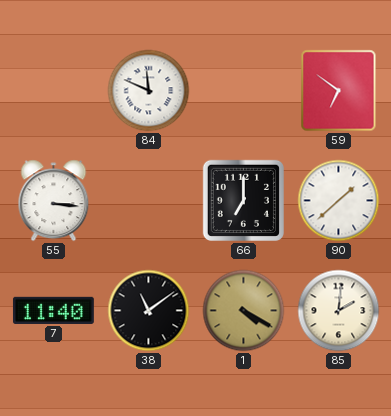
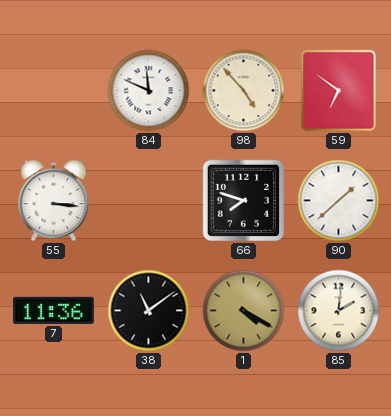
98: none -> 4:53 (244, 91)
66: 7:00 -> 7:48 (243, 200)
7: 11:40 -> 11:36 (53, 310)
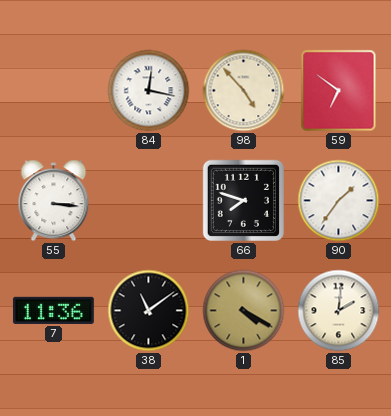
84: 11:49 -> 12:17 (149, 91)
90: 1:38 -> 1:36 (339, 201)
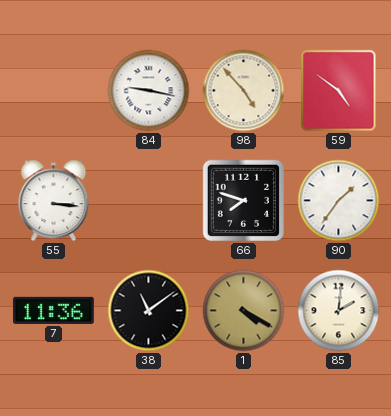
84: 12:17 -> 9:17 (149, 91)
59: 6:51 -> 4:51 (339, 91)
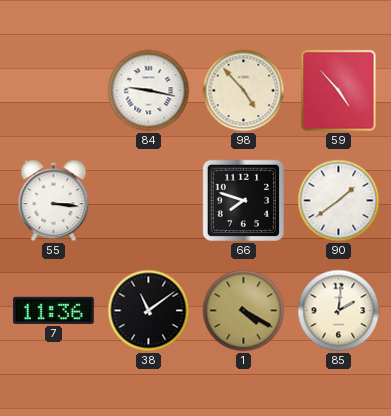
59: 4:51 -> 4:53 (339, 91)
90: 1:36 -> 1:39 (339, 201)
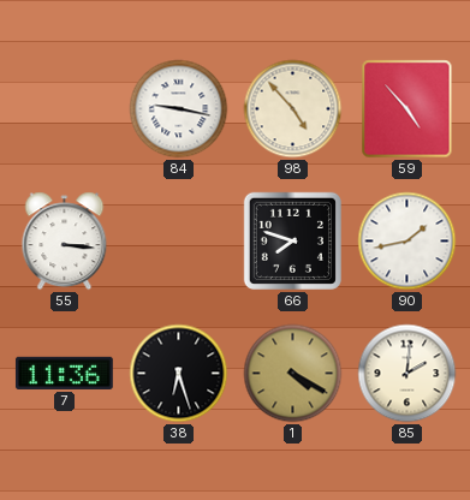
90: 1:39 -> 1:43 (407, 242)
38: 11:09 -> 6:27 (179, 374)
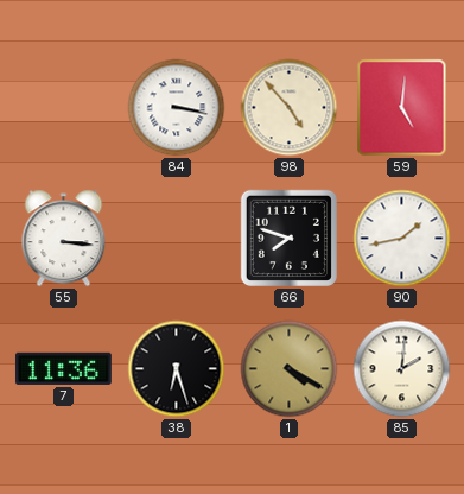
84: 9:17 -> 3:17 (177, 108)
59: 4:53 -> 5:01 (402, 108)
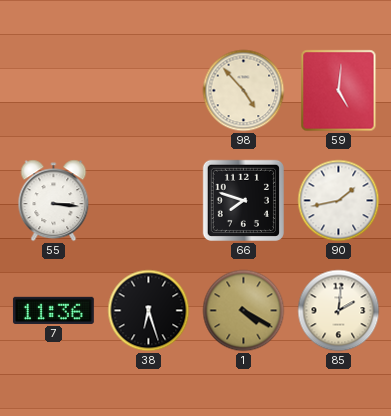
84: 3:17 -> none (177, 108)
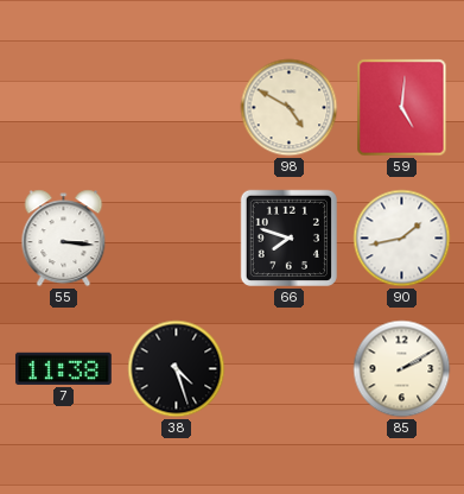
98: 4:53 -> 4:50 (290, 108)
7: 11:36 -> 11:38 (63, 368)
38: 6:27 -> 4:27 (177, 369)
1: 4:20 -> none (244, 311)
85: 2:01 -> 2:10 (402, 369)
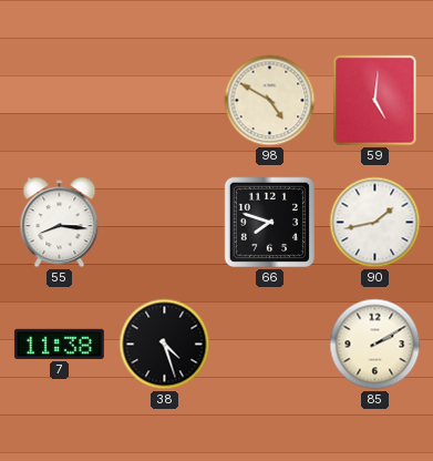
55: 3:16 -> 8:16 (60, 223)
